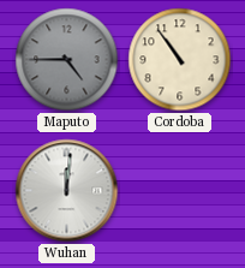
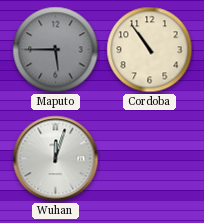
Maputo: 4:45 -> 5:45 (56, 50)
Wuhan: 12:01 -> 12:03 (56, 159)
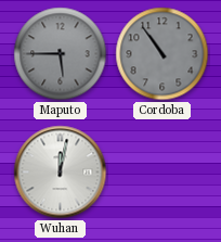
Cordoba dial: cream -> grey (162, 54)
Wuhan: 12:03 -> 12:02 (61, 173)
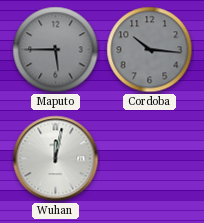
Cordoba: 10:54 -> 10:16 (150, 50)
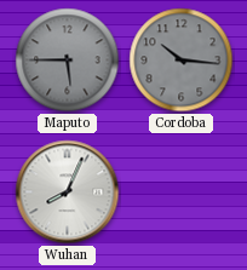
Wuhan: 12:02 -> 8:04 (68, 193)
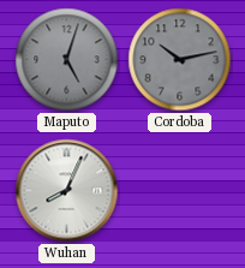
Maputo: 5:45 -> 5:03 (67, 60)
Cordoba: 10:16 -> 10:13 (180, 60)
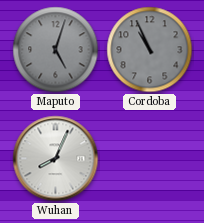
Cordoba: 10:13 -> 10:56 (150, 50)
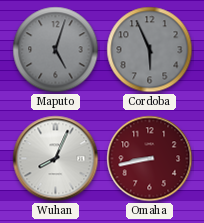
Cordoba: 10:56 -> 5:56 (150, 50)
Omaha: none -> 8:43 (150, 159)
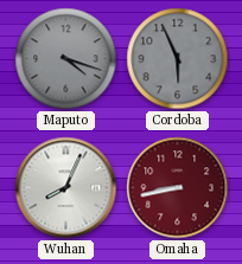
Maputo: 5:03 -> 4:18 (66, 59)
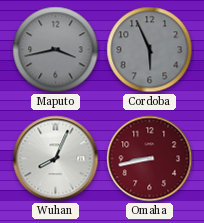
Maputo: 4:18 -> 3:43 (56, 50)
